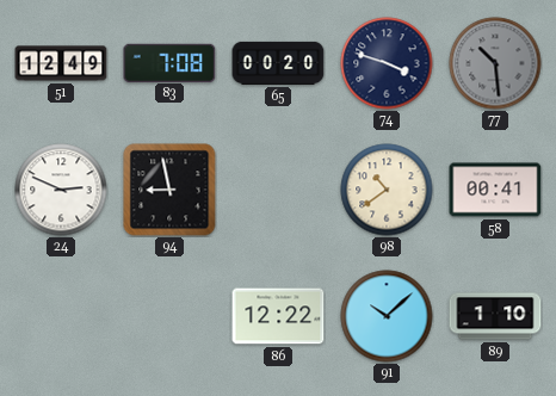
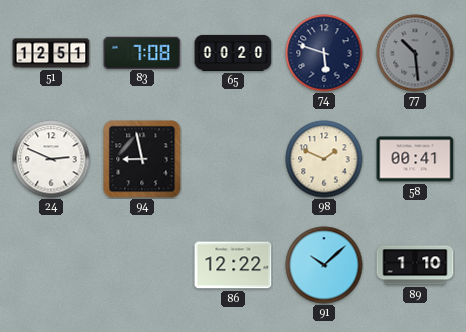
51: 12:49 -> 12:51 (51, 53)
74: 3:48 -> 5:48 (324, 53)
98: 10:39 -> 1:49 (324, 159)
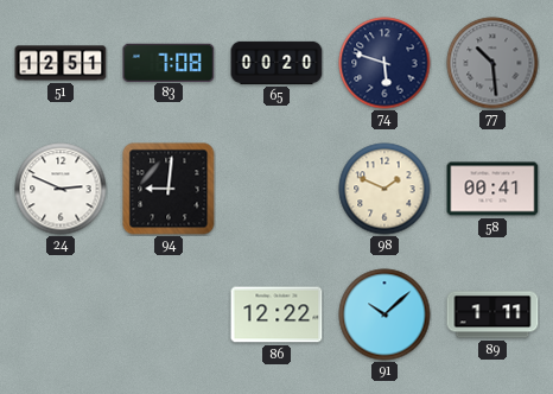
94: 8:58 -> 9:01 (169, 189)
89: 1:10 -> 1:11 (492, 314)
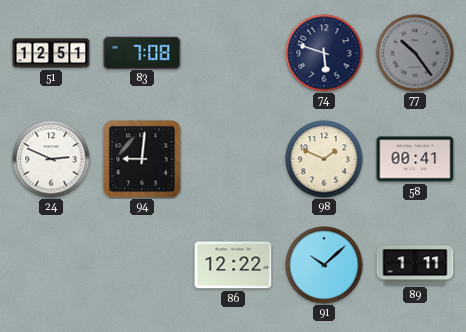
65: 00:20 -> none (276, 63)
77: 10:29 -> 10:24 (415, 53)
